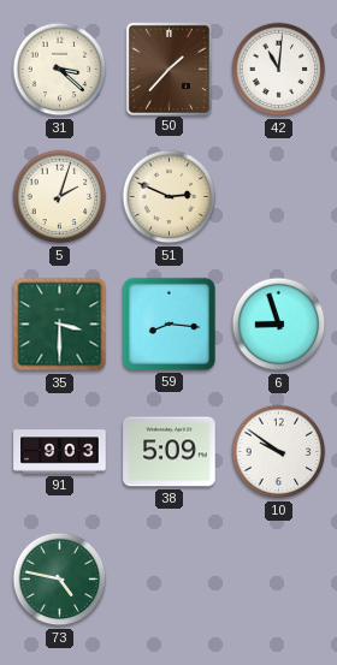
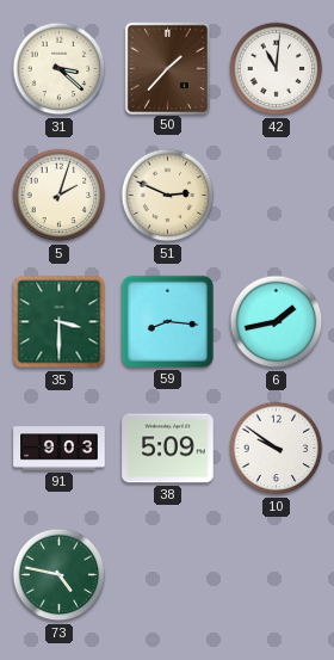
6: 8:57 -> 1:43 (277, 322)
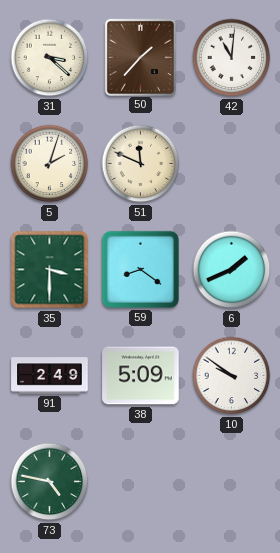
51: 2:49 -> 11:49 (141, 164)
59: 8:16 -> 8:21 (140, 269)
6: 1:43 -> 1:41 (232, 270)
91: 9:03 -> 2:49 (50, 376)
